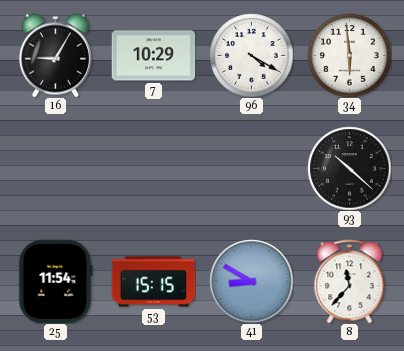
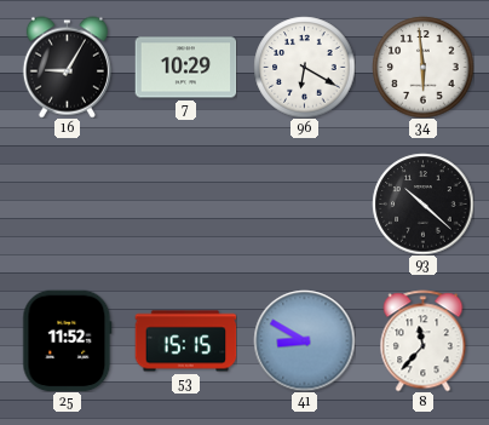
96: 4:20 -> 6:20 (304, 67)
25: 11:54 -> 11:52 (68, 340)
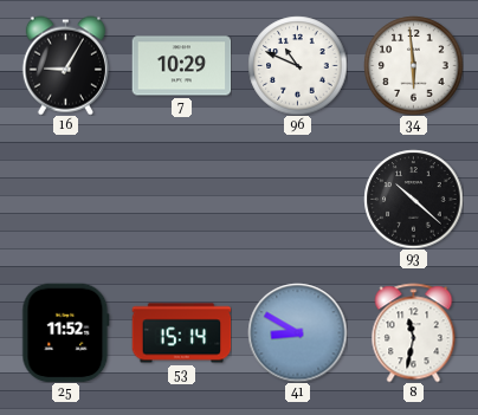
96: 6:20 -> 10:49 (297, 65)
53: 15:15 -> 15:14 (181, 333)
8: 11:37 -> 11:32 (414, 332)
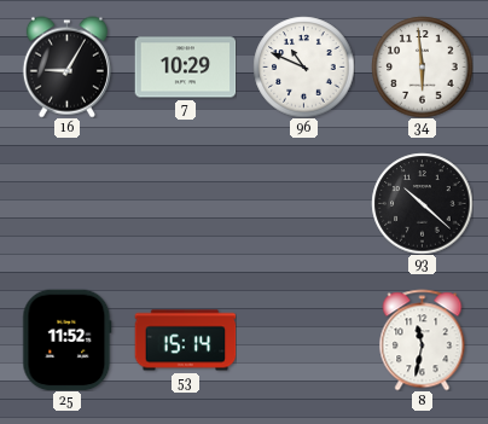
41: 8:50 -> none (297, 332)
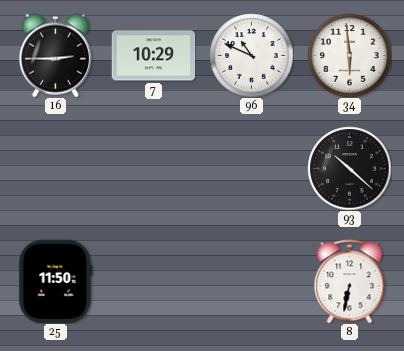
16: 9:05 -> 2:45 (55, 55)
25: 11:52 -> 11:50 (56, 281)
53: 15:14 -> none (185, 341)
8: 11:32 -> 6:32 (350, 281)
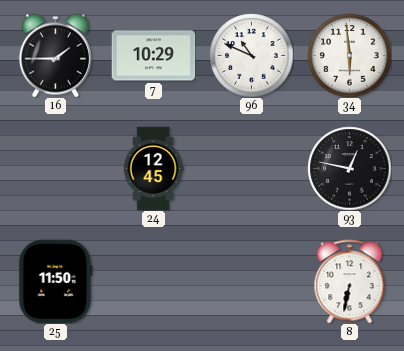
16: 2:45 -> 1:45 (55, 55)
24: none -> 12:45 (153, 168)
93: 10:22 -> 12:47 (349, 168)
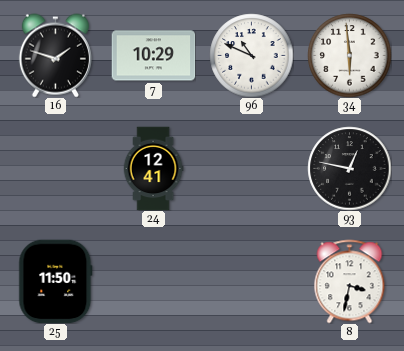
16: 1:45 -> 1:48 (55, 55)
24: 12:45 -> 12:41 (153, 168)
8: 6:32 -> 3:32 (350, 281)
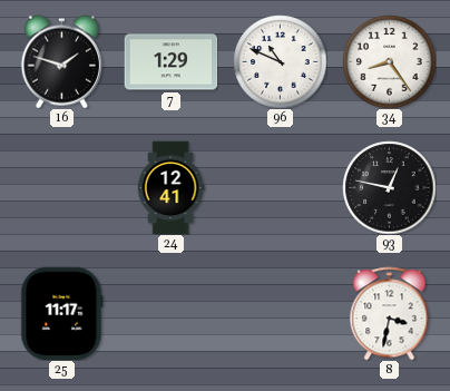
7: 10:29 -> 1:29 (170, 62)
34: 5:59 -> 8:24 (389, 61)
25: 11:50 -> 11:17 (62, 313)
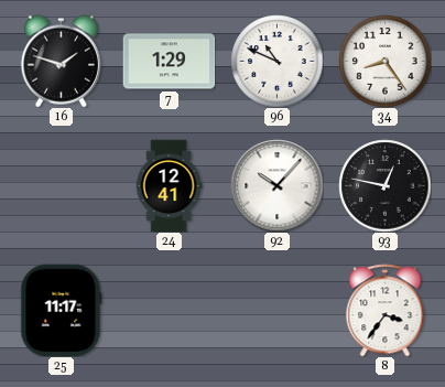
92: none -> 10:07 (276, 185)
8: 3:32 -> 3:36 (386, 310)
